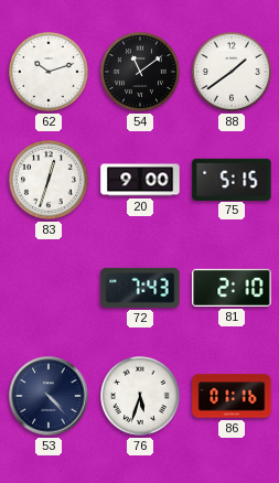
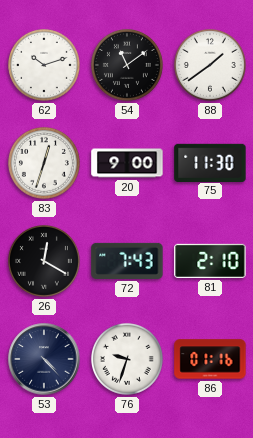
75: 5:15 -> 11:30 (210, 162)
26: none -> 12:20 (44, 261)
76: 5:33 -> 9:33 (127, 359)
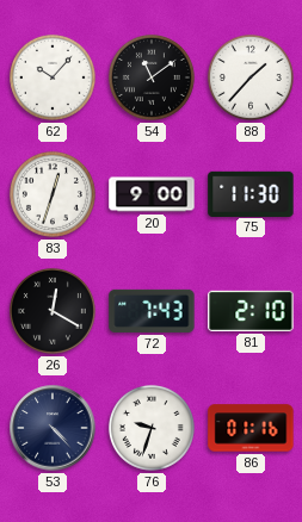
62: 10:12 -> 10:07 (53, 77)
88: 1:39 -> 1:37 (251, 77)
